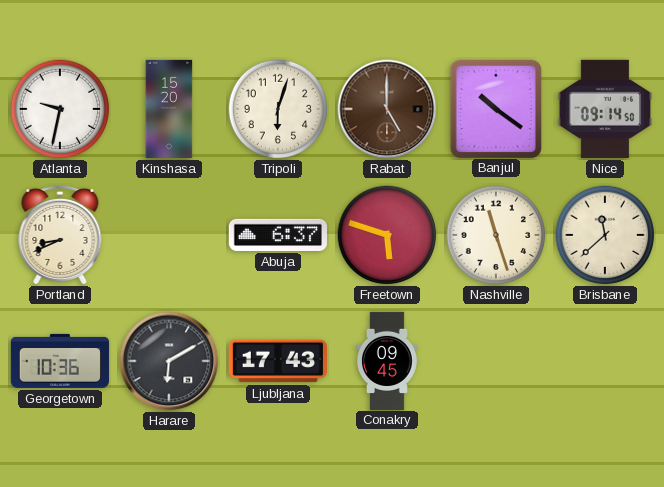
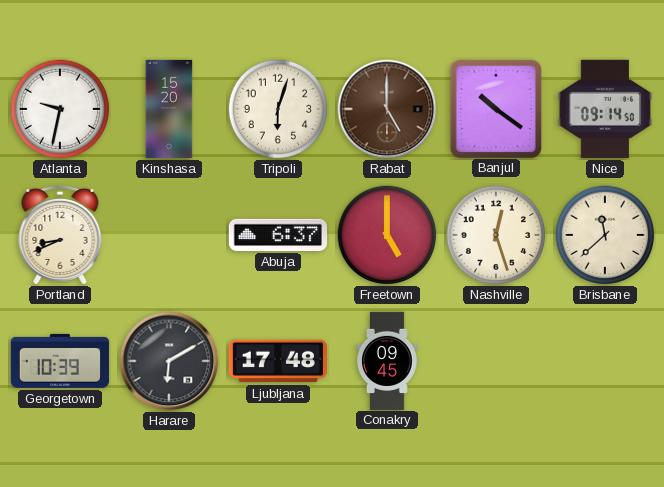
Freetown: 5:48 -> 5:00 (387, 235)
Nashville: 11:27 -> 12:27 (496, 235)
Georgetown: 10:36 -> 10:39 (60, 361)
Ljubljana: 17:43 -> 17:48 (278, 361)
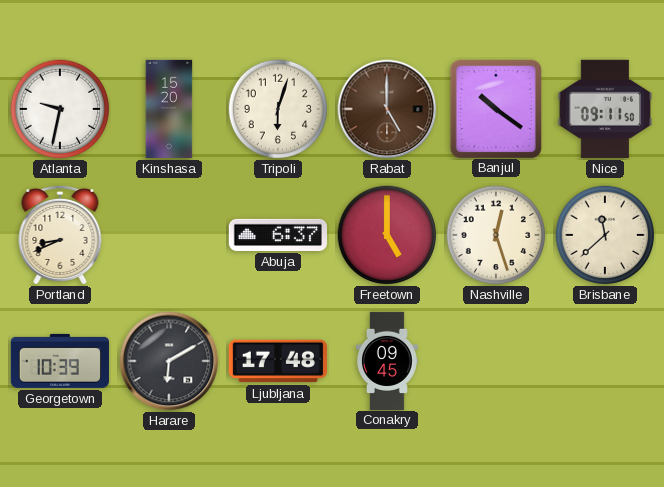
Nice: 09:14 -> 09:11 (605, 109)
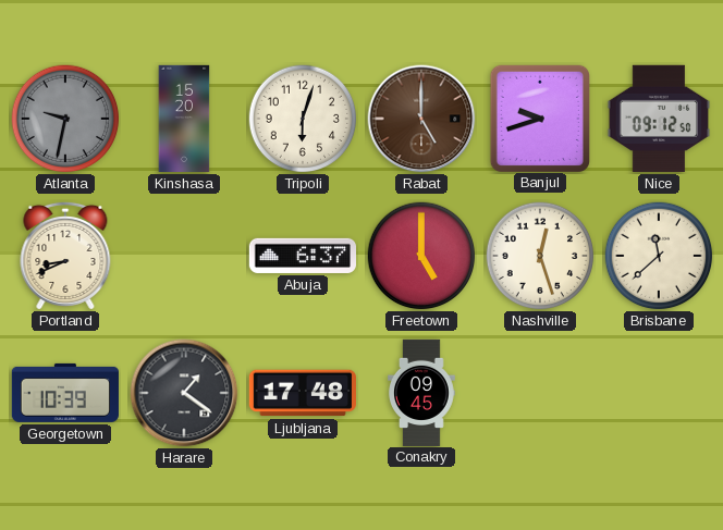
Atlanta dial: white -> grey (65, 119)
Banjul: 10:21 -> 9:42 (540, 118)
Nice: 09:11 -> 09:12 (659, 119)
Harare: 6:10 -> 1:21 (184, 393)
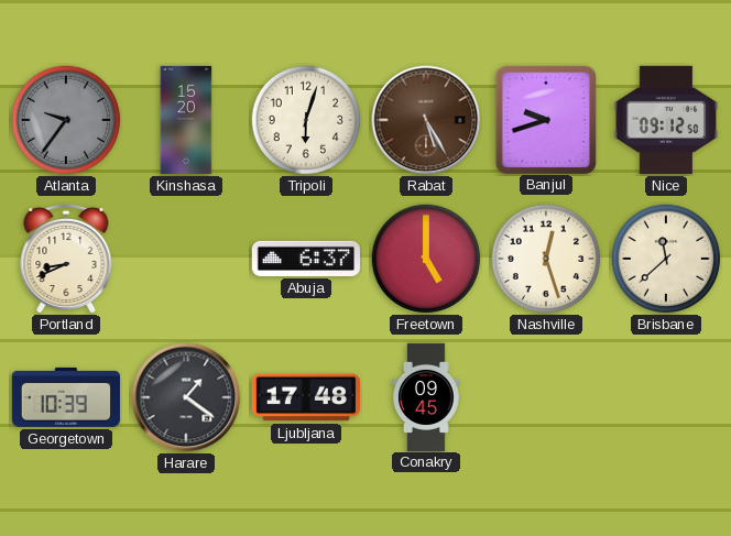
Atlanta: 9:32 -> 9:36 (66, 120)
Rabat: 5:00 -> 5:25 (426, 120)
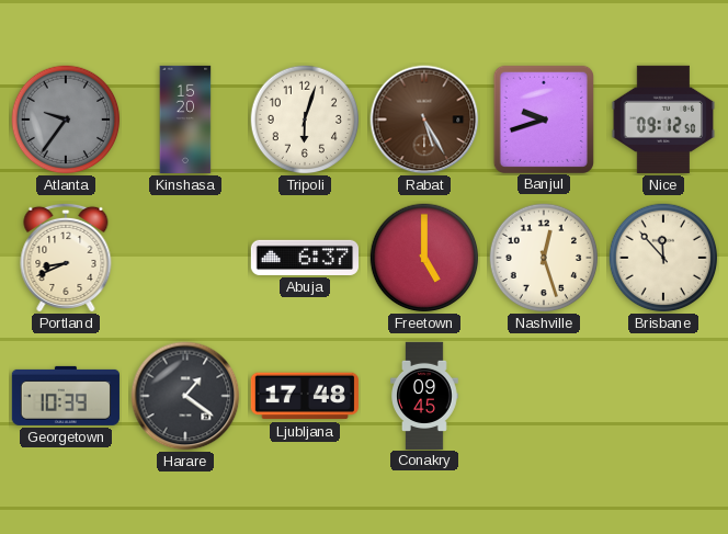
Brisbane: 11:38 -> 11:53 (663, 258)
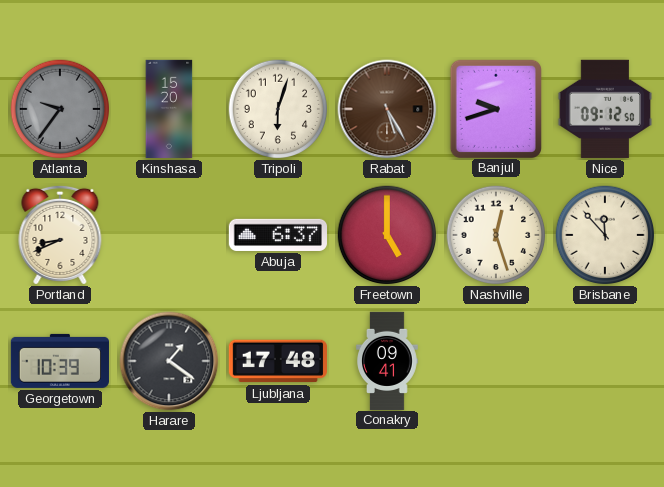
Conakry: 09:45 -> 09:41 (388, 360)
